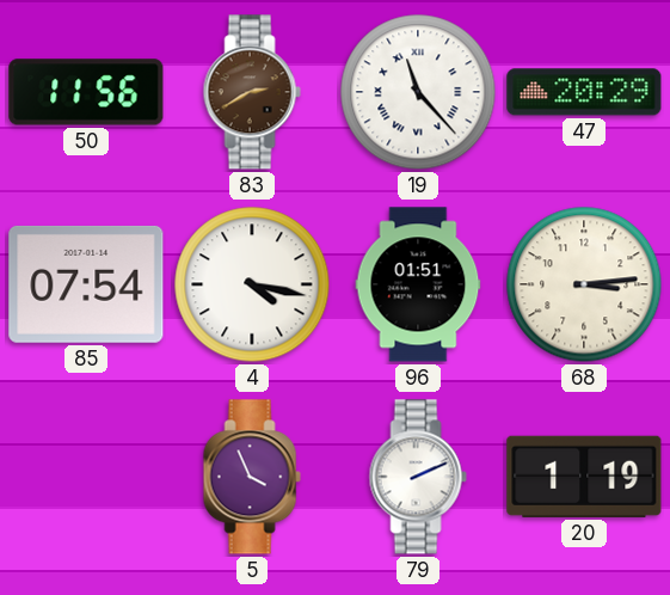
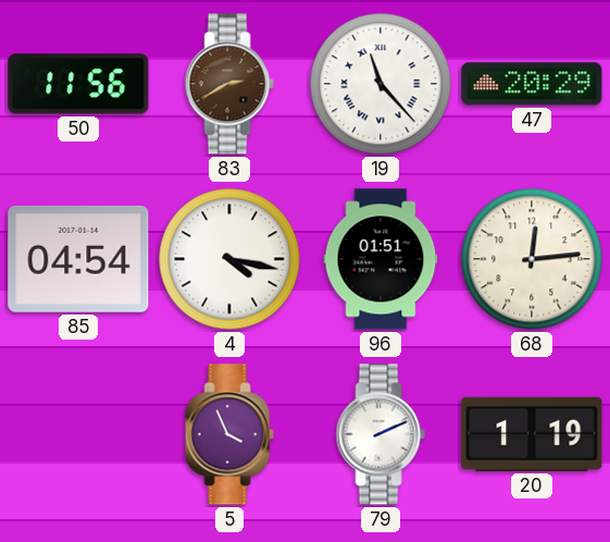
85: 07:54 -> 04:54 (78, 259)
68: 3:14 -> 12:14 (532, 259)
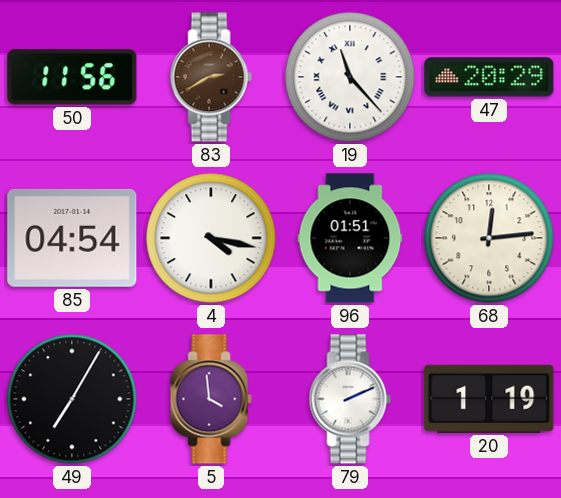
49: none -> 7:05 (72, 399)
5: 3:56 -> 3:59 (211, 399)
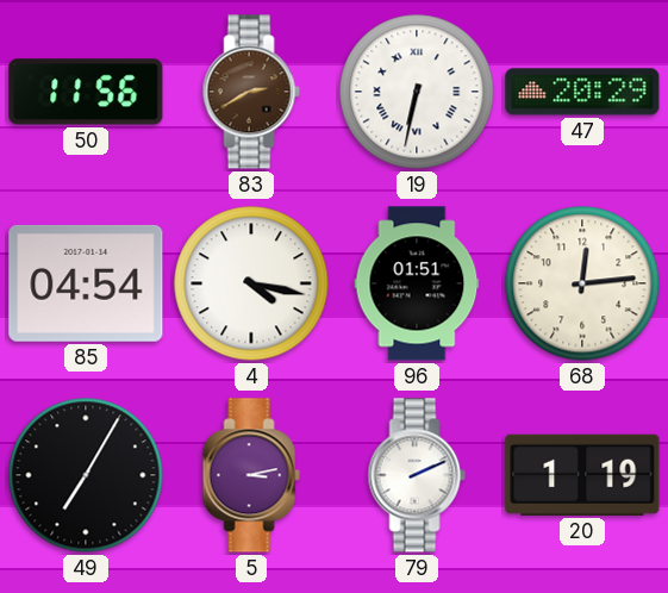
19: 11:23 -> 6:32 (417, 92)
5: 3:59 -> 3:13 (251, 475)
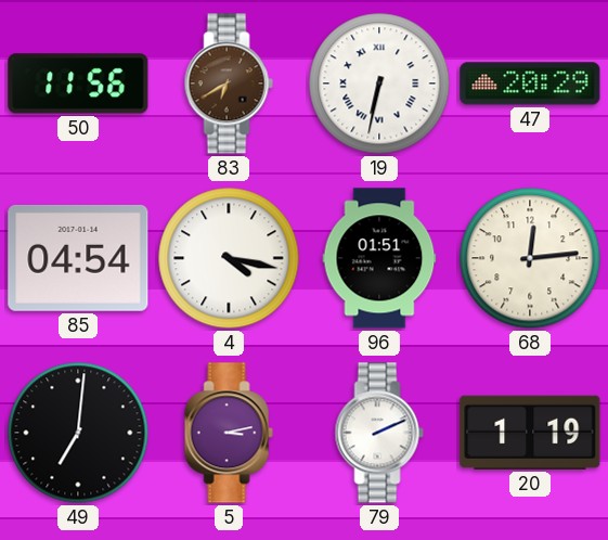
83: 2:40 -> 6:40 (229, 83)
49: 7:05 -> 7:01 (78, 433)
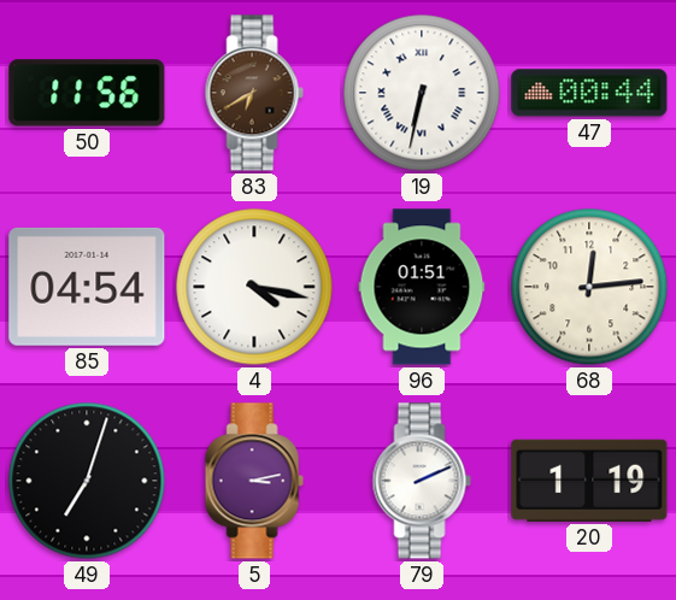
47: 20:29 -> 00:44 (589, 93)
49: 7:01 -> 7:03 (87, 481)
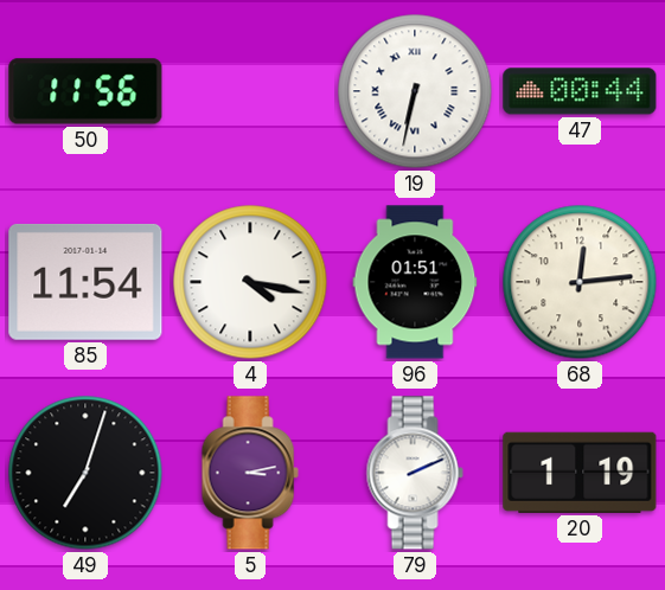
83: 6:40 -> none (254, 93)
85: 04:54 -> 11:54 (85, 282)
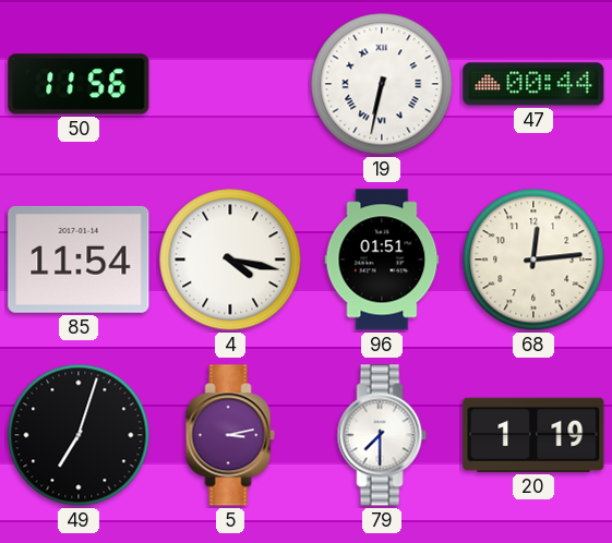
79: 2:11 -> 7:30 (382, 435)
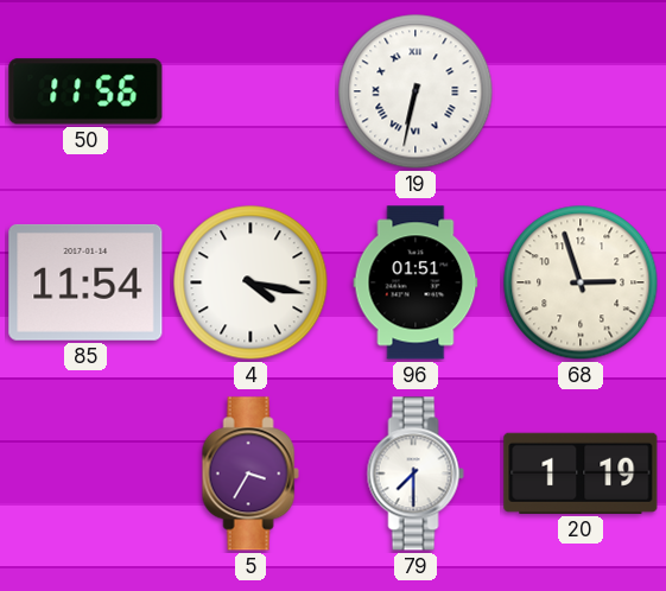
47: 00:44 -> none (533, 84)
68: 12:14 -> 2:57 (581, 282)
49: 7:03 -> none (79, 435)
5: 3:13 -> 3:35 (250, 474)
